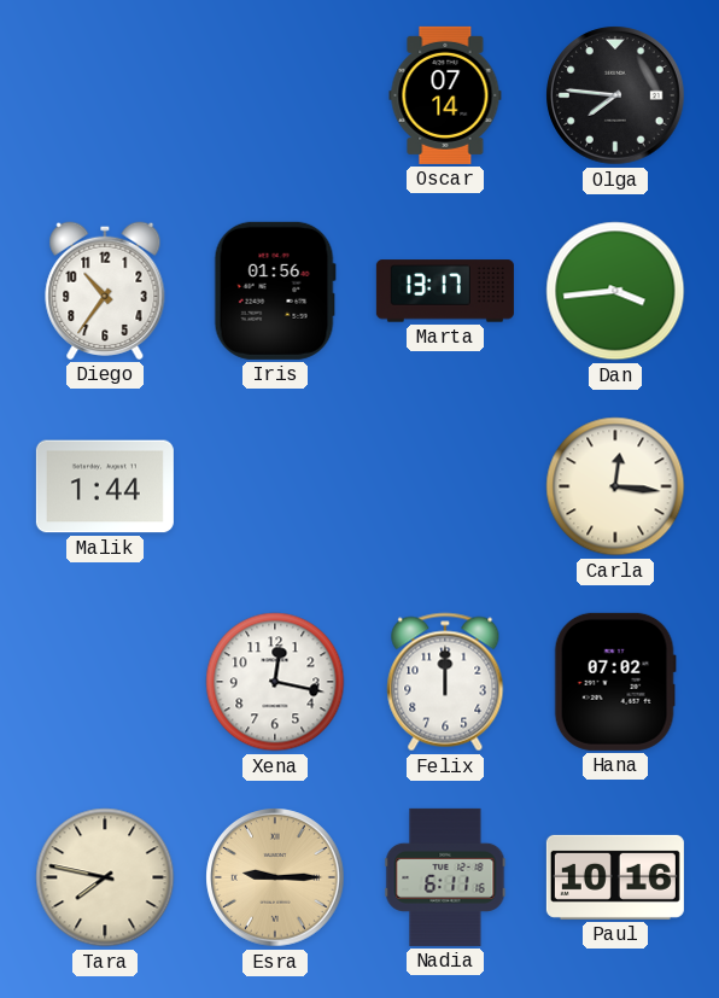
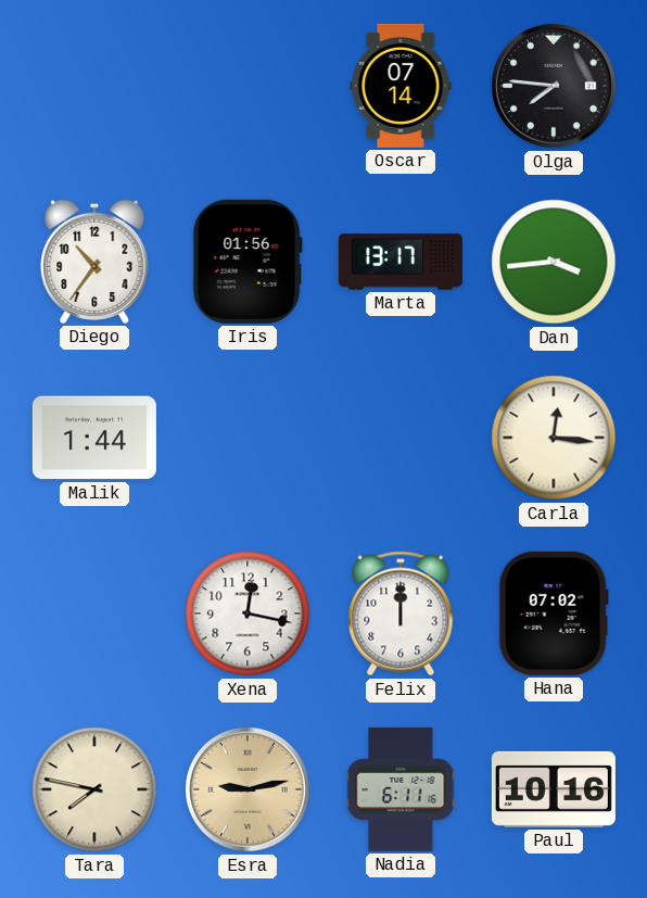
Esra: 9:15 -> 9:13 (248, 789)
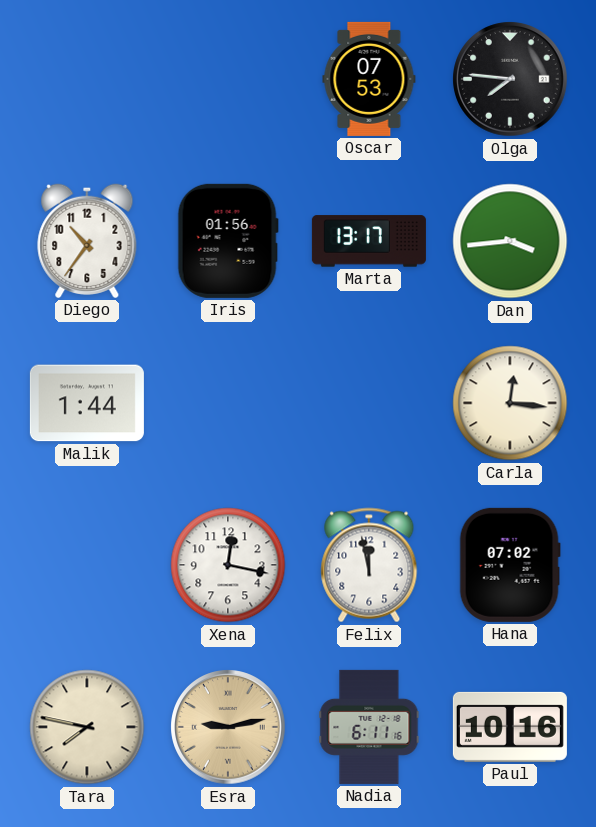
Oscar: 07:14 -> 07:53 (369, 79)
Felix: 12:00 -> 11:58 (369, 565)
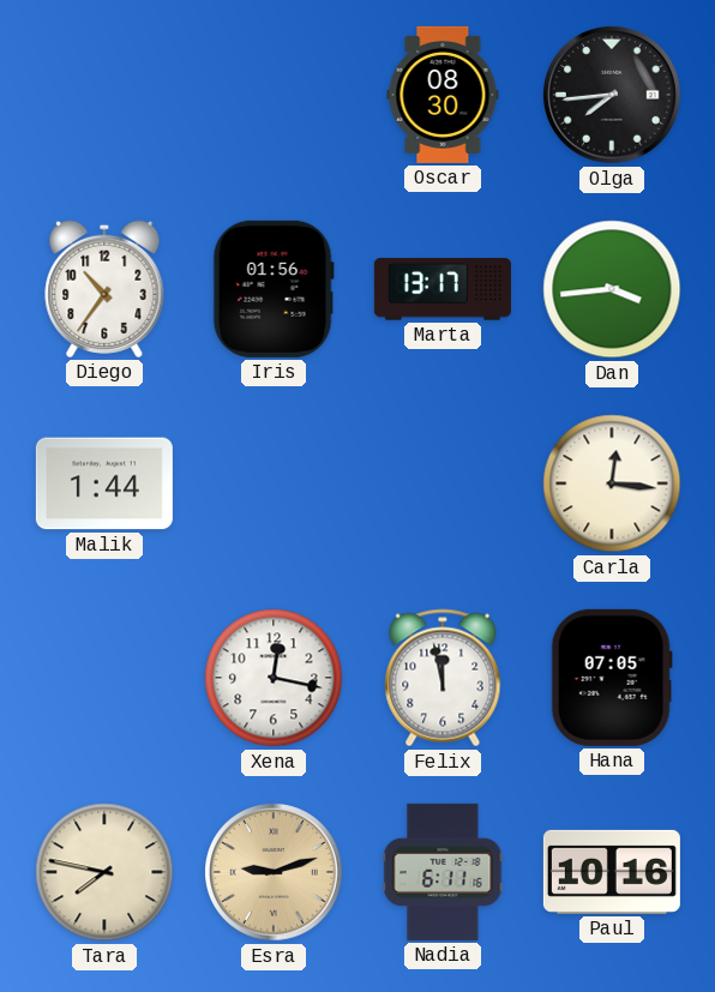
Oscar: 07:53 -> 08:30 (443, 95)
Olga: 7:46 -> 7:44 (612, 95)
Hana: 07:02 -> 07:05 (612, 678)
Esra: 9:13 -> 9:12 (274, 872)
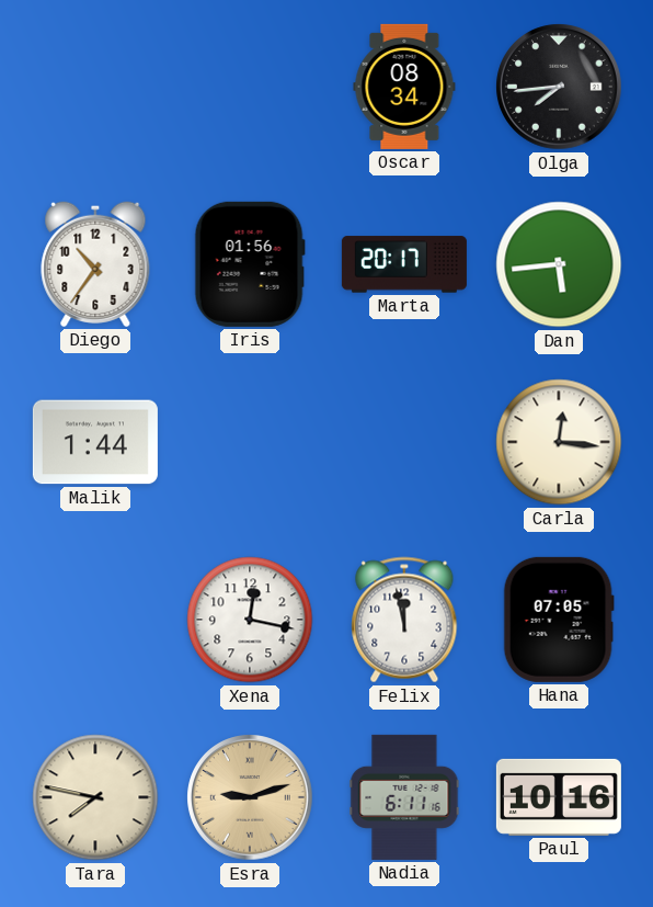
Oscar: 08:30 -> 08:34 (404, 87)
Marta: 13:17 -> 20:17 (404, 264)
Dan: 3:44 -> 5:44 (559, 264)
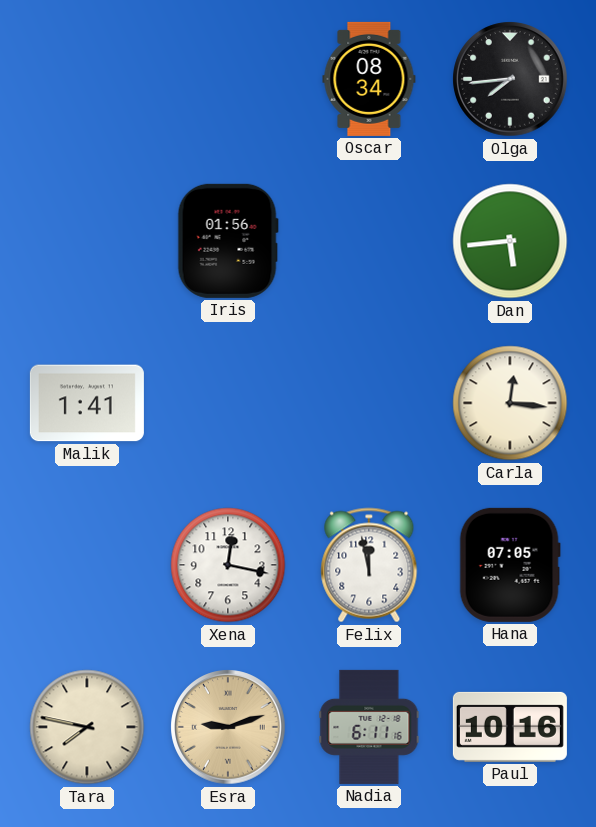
Diego: 10:36 -> none (95, 264)
Marta: 20:17 -> none (404, 264)
Malik: 1:44 -> 1:41 (87, 403)
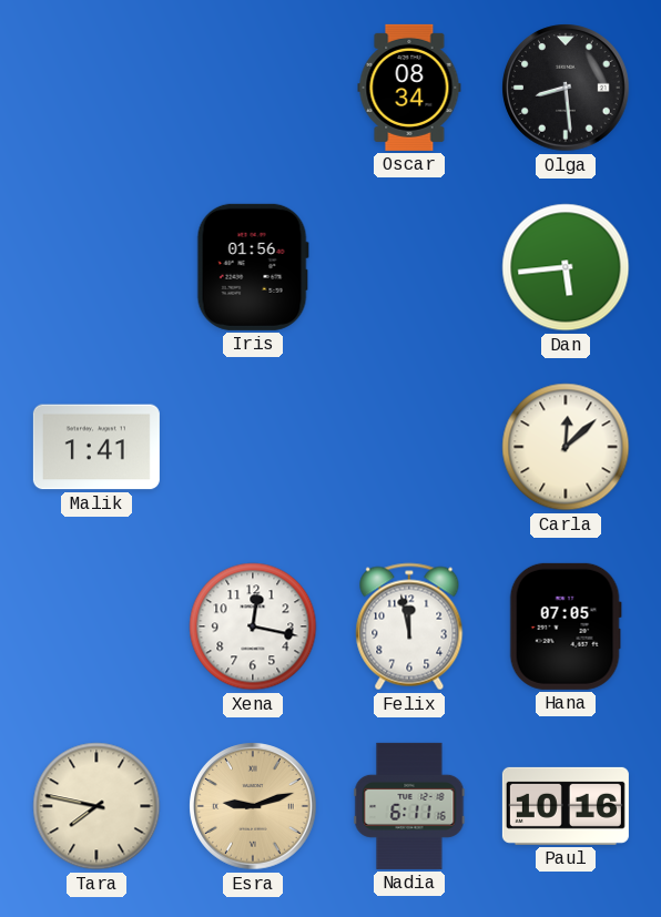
Olga: 7:44 -> 8:29 (566, 88)
Carla: 12:16 -> 12:08 (566, 447)
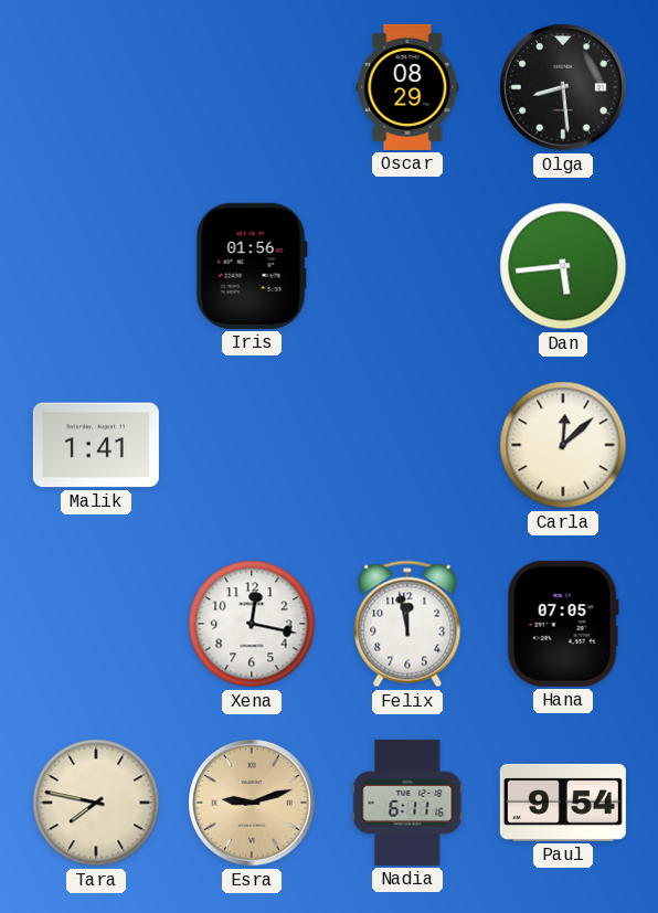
Oscar: 08:34 -> 08:29 (407, 87)
Paul: 10:16 -> 9:54 (563, 803)
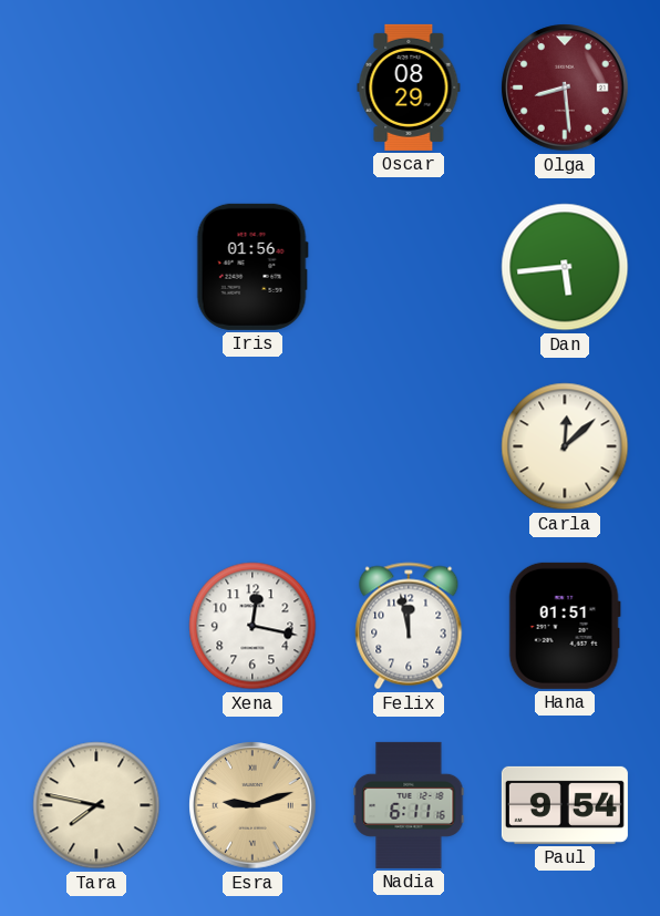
Olga dial: black -> burgundy (565, 88)
Malik: 1:41 -> none (96, 445)
Hana: 07:05 -> 01:51 (565, 626)
